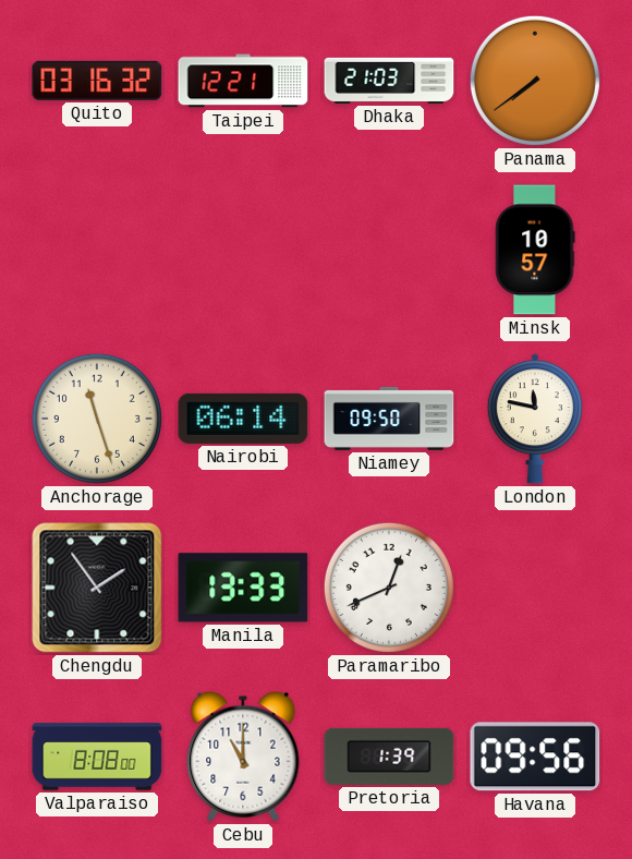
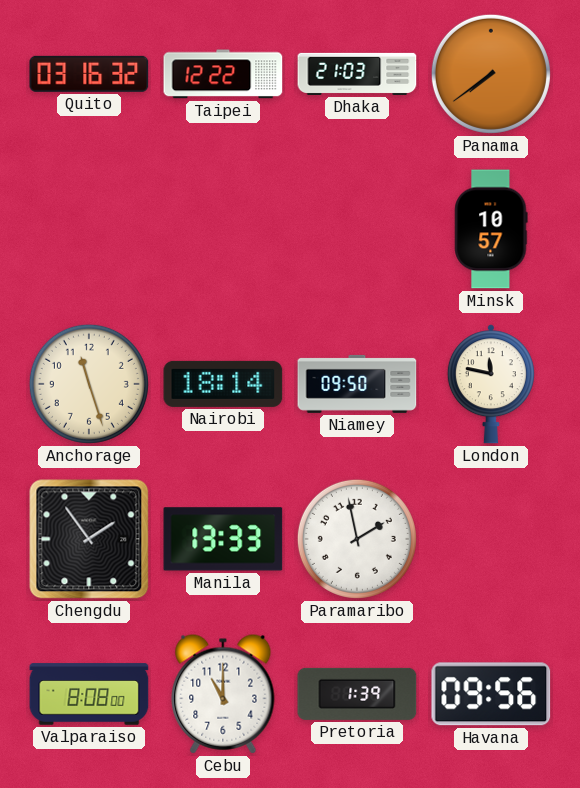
Taipei: 12:21 -> 12:22 (223, 74)
Nairobi: 06:14 -> 18:14 (223, 384)
Paramaribo: 12:41 -> 1:58 (357, 539)
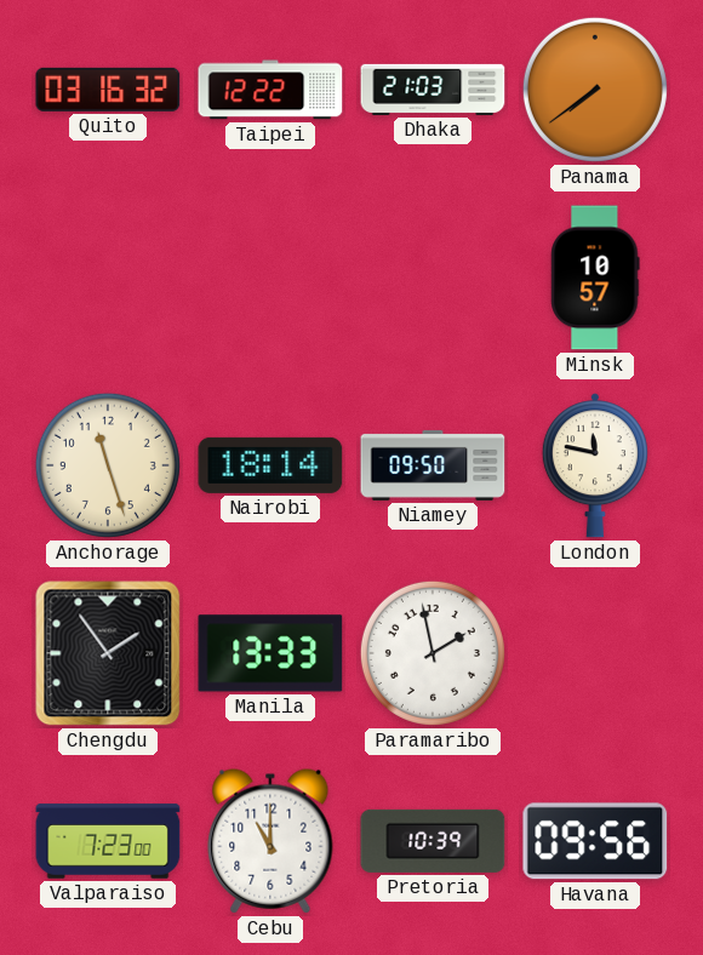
Valparaiso: 8:08 -> 7:23 (108, 841)
Pretoria: 1:39 -> 10:39 (433, 841)
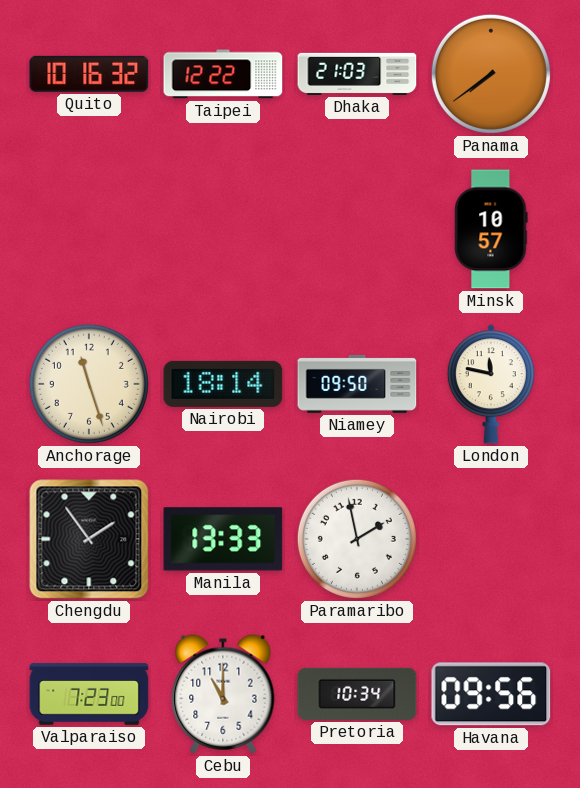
Quito: 03:16 -> 10:16 (89, 74)
Pretoria: 10:39 -> 10:34 (357, 694)
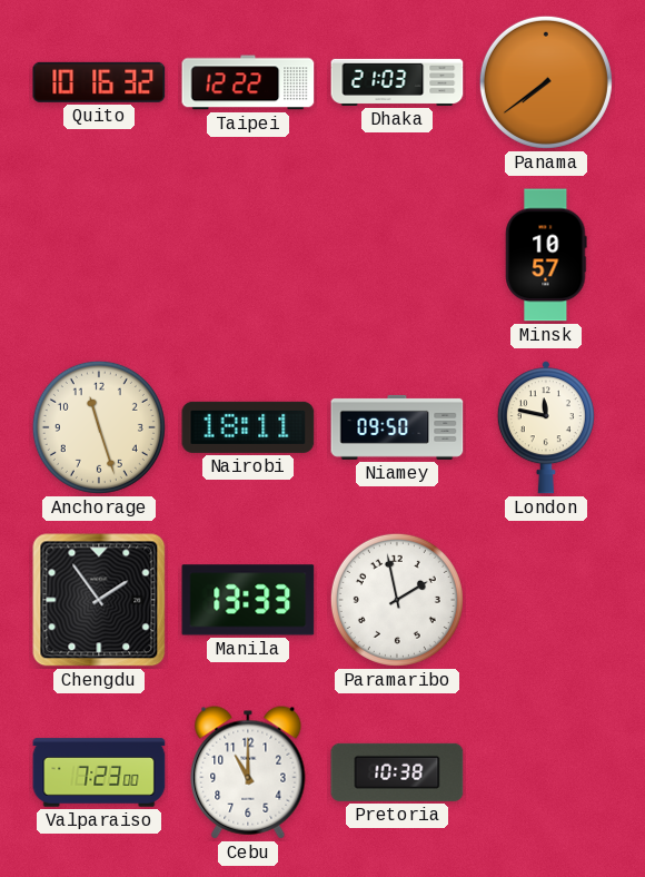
Nairobi: 18:14 -> 18:11 (248, 427)
Pretoria: 10:34 -> 10:38 (397, 772)
Havana: 09:56 -> none (491, 694)
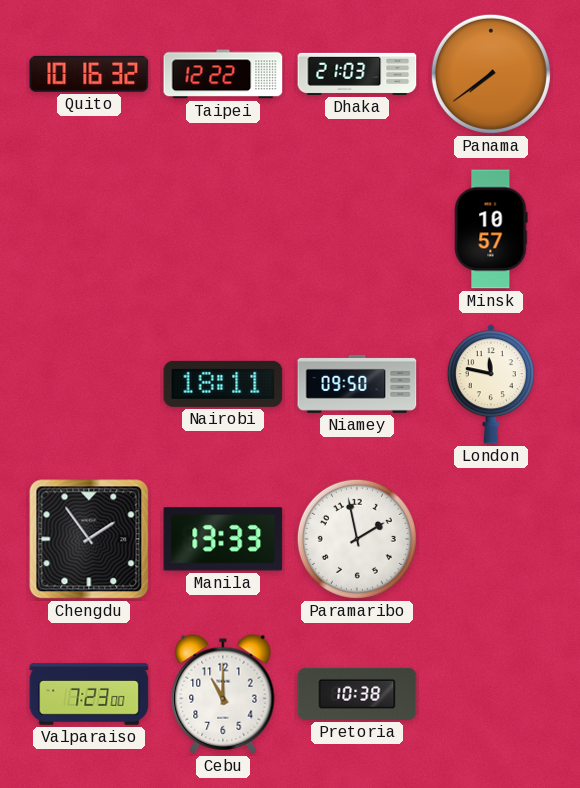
Anchorage: 11:27 -> none (99, 427)
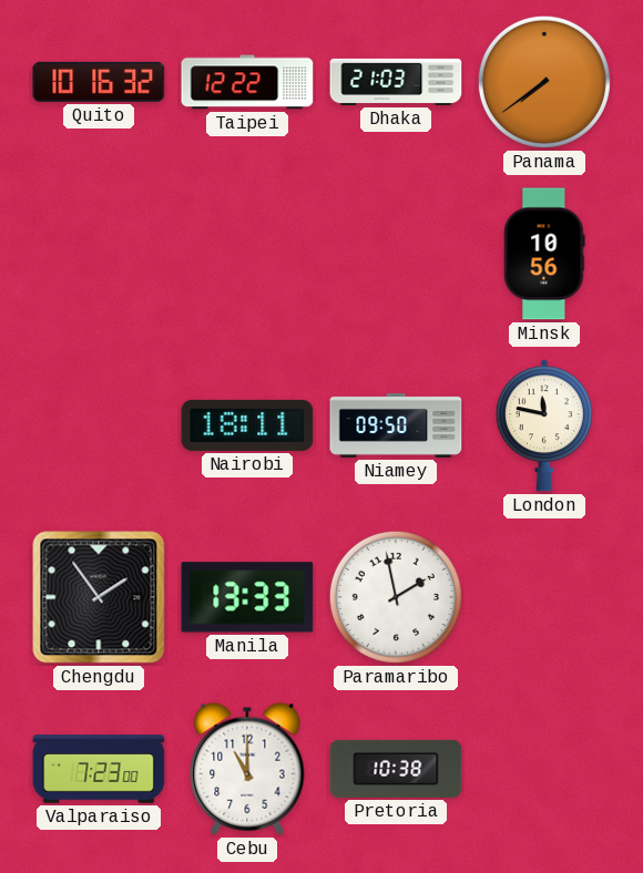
Minsk: 10:57 -> 10:56 (544, 254)
